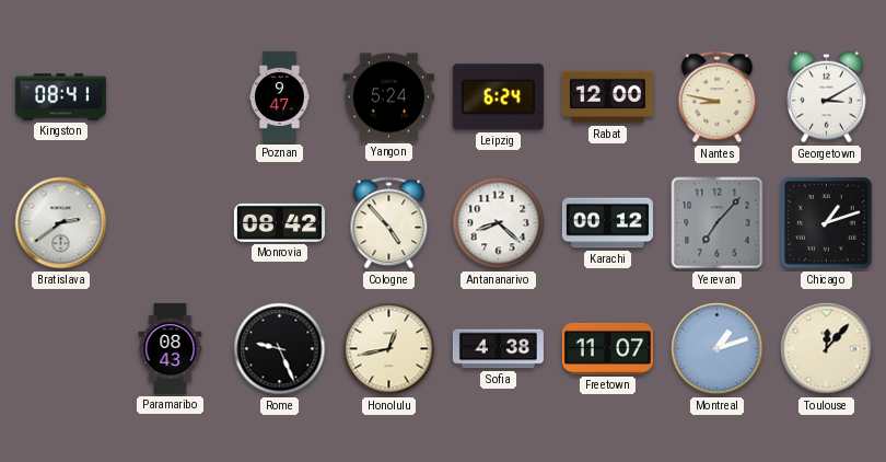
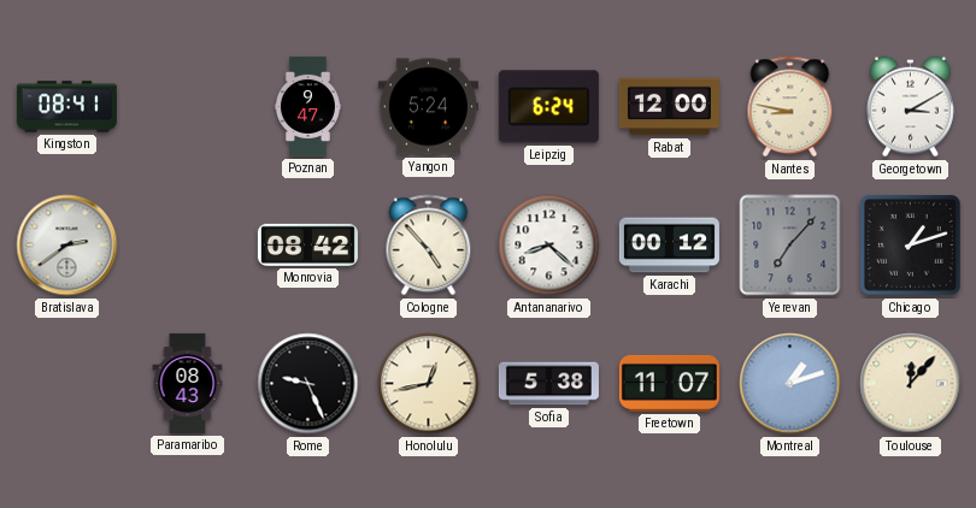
Sofia: 4:38 -> 5:38 (548, 384)
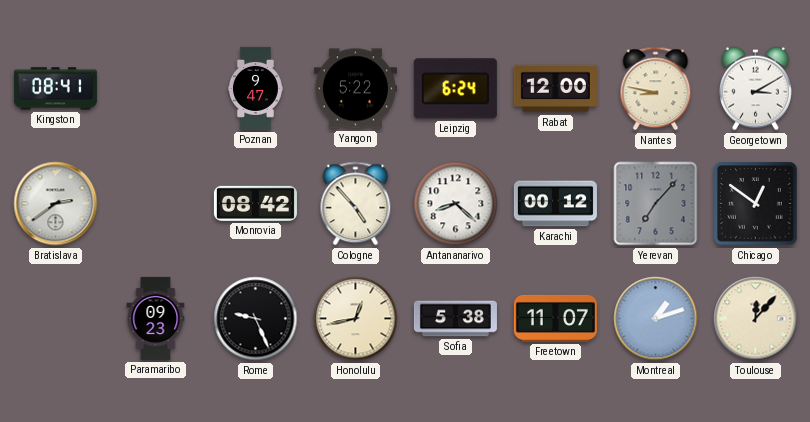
Yangon: 5:24 -> 5:22 (355, 89)
Chicago: 1:12 -> 12:51 (756, 204)
Paramaribo: 08:43 -> 09:23 (156, 318)
